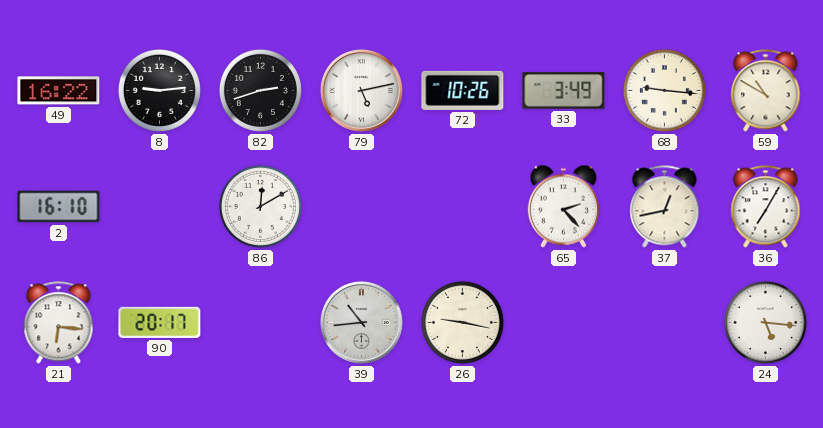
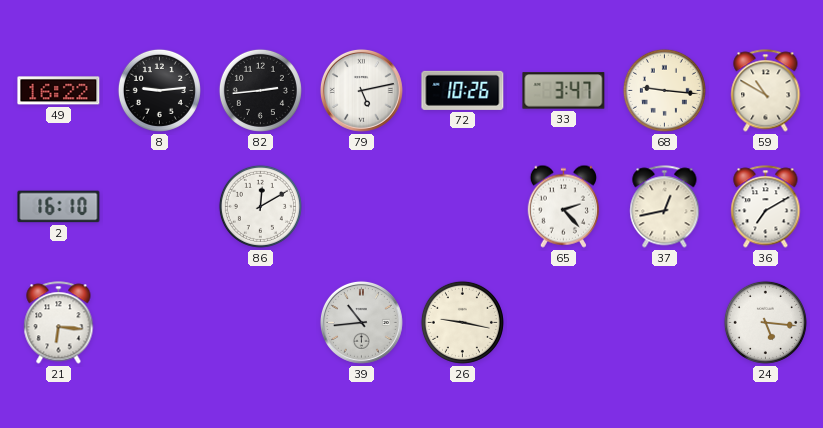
82: 2:42 -> 2:44 (260, 90)
33: 3:49 -> 3:47 (564, 91)
36: 7:05 -> 7:10 (766, 207)
90: 20:17 -> none (160, 322)
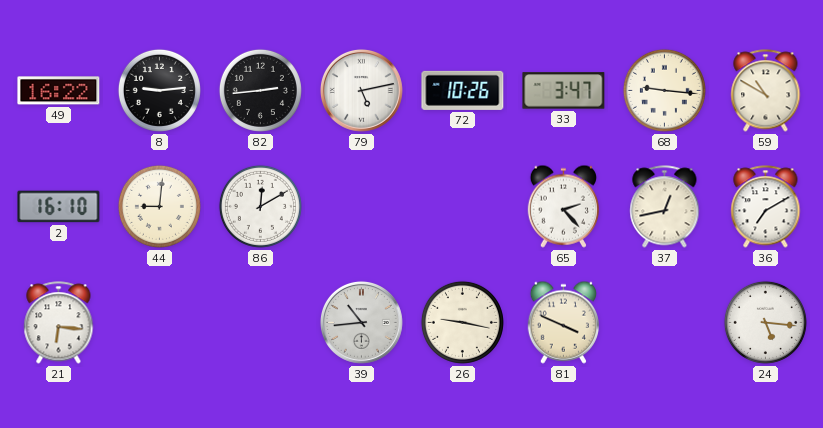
44: none -> 9:01 (159, 206)
81: none -> 3:49 (563, 322)
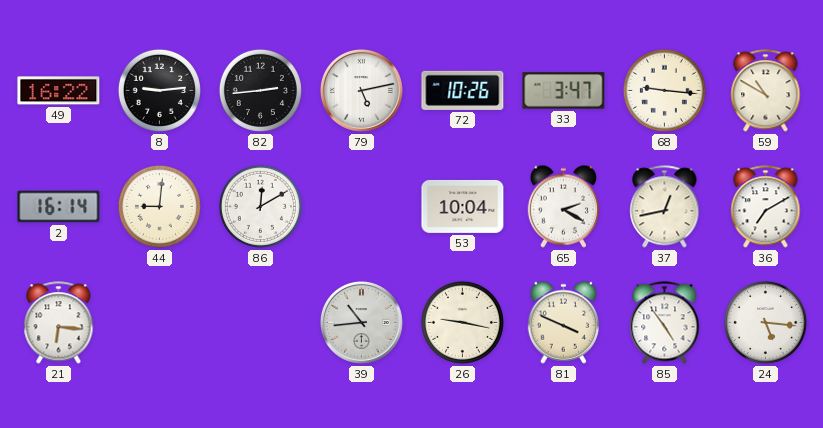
2: 16:10 -> 16:14 (59, 207)
53: none -> 10:04 (463, 206)
65: 2:23 -> 2:20 (563, 206)
85: none -> 4:54 (665, 323)
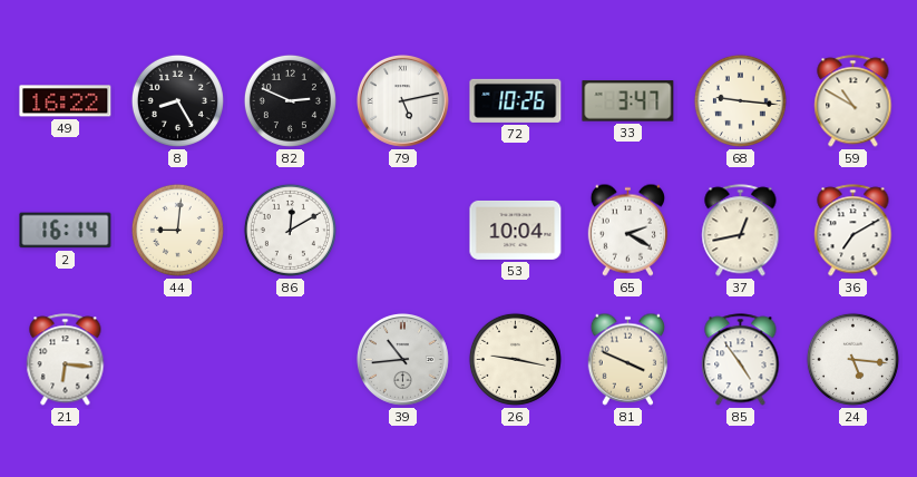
8: 9:14 -> 8:25 (177, 100)
82: 2:44 -> 2:49 (290, 100)
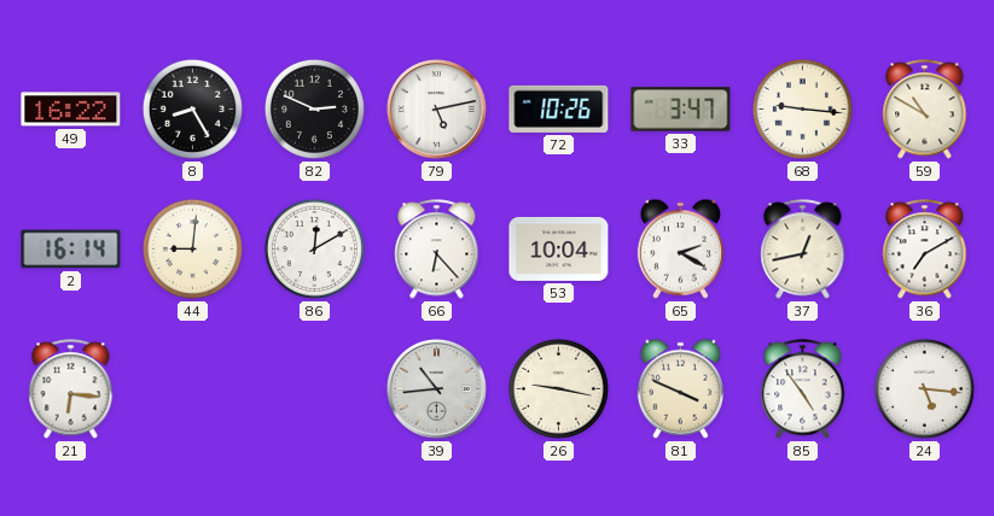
66: none -> 6:23 (437, 250)
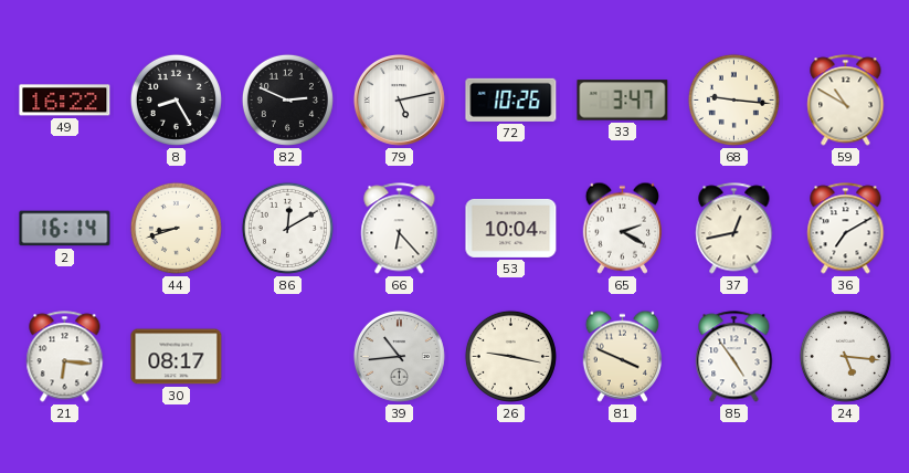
44: 9:01 -> 8:42 (176, 228)
30: none -> 08:17 (177, 357)
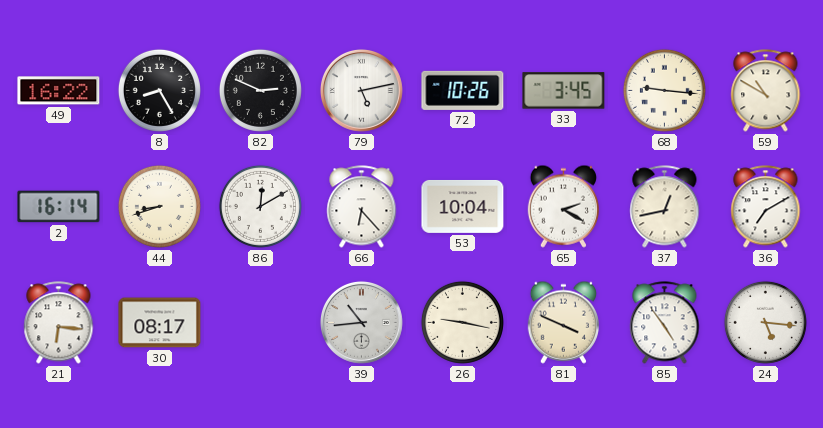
33: 3:47 -> 3:45 (564, 91)
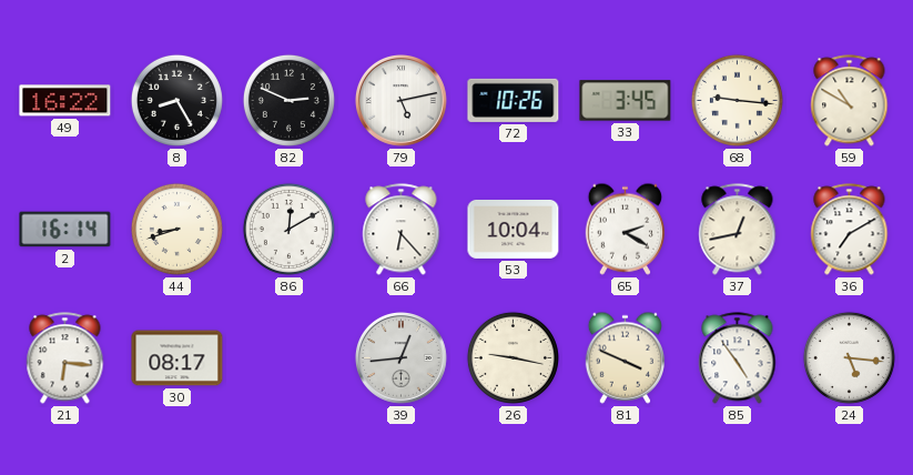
39: 10:44 -> 12:44 (400, 357)
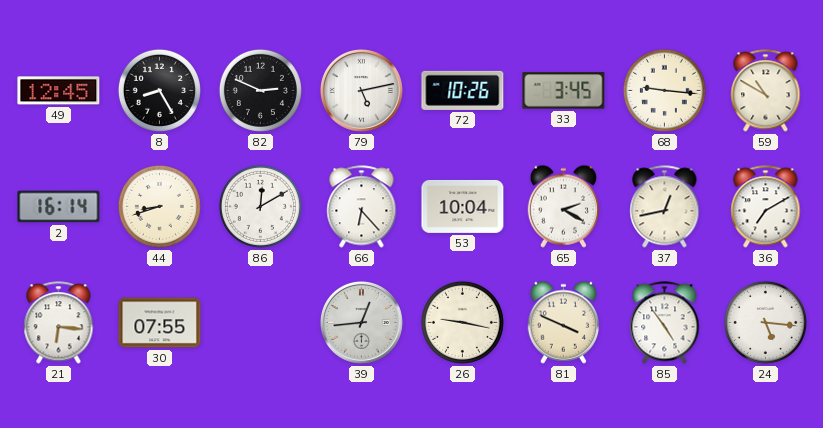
49: 16:22 -> 12:45 (59, 91)
30: 08:17 -> 07:55 (160, 323)
